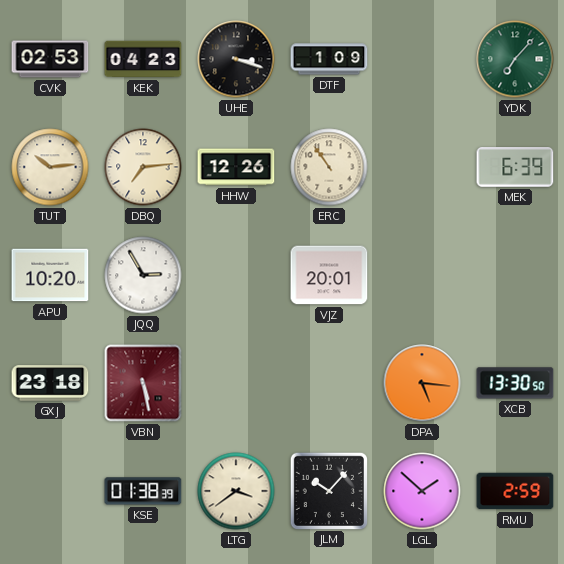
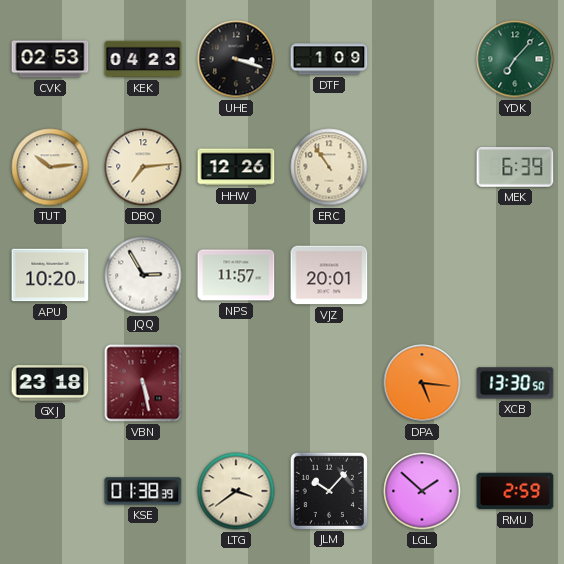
NPS: none -> 11:57 (236, 275)
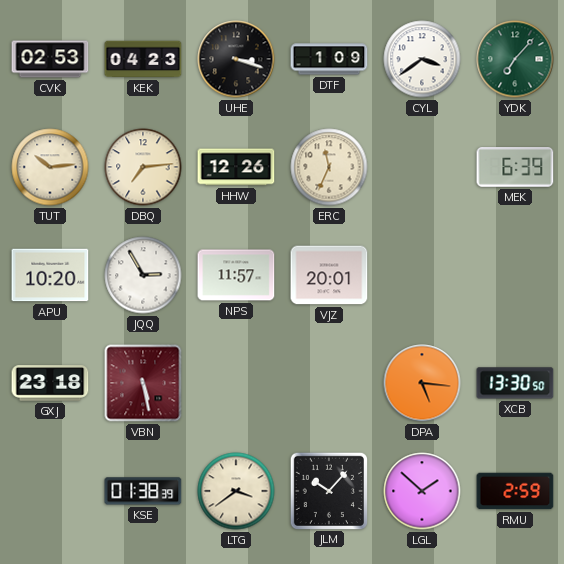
CYL: none -> 3:39 (422, 59)
ERC: 10:54 -> 11:34 (329, 167)
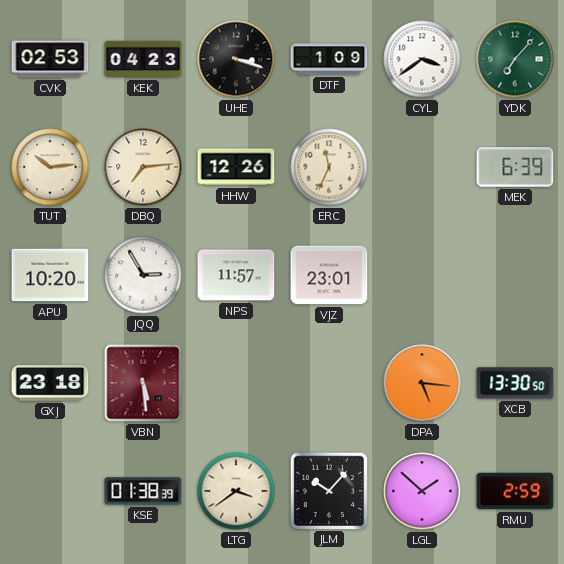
VJZ: 20:01 -> 23:01 (329, 275)
VBN: 5:28 -> 5:29 (143, 383)
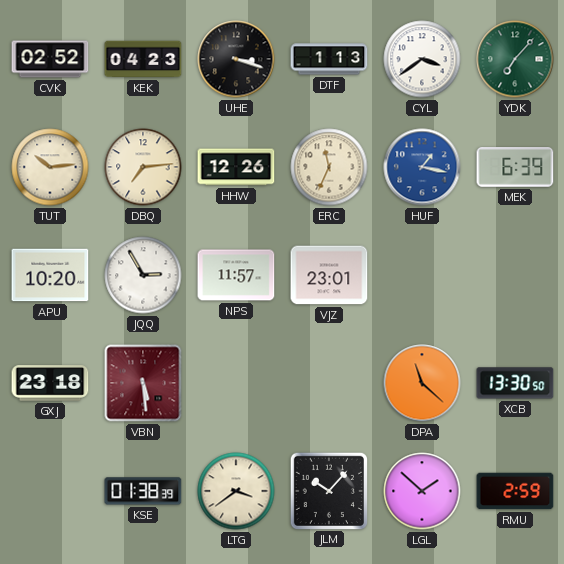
CVK: 02:53 -> 02:52 (50, 59)
DTF: 1:09 -> 1:13 (329, 59)
HUF: none -> 1:17 (422, 167)
DPA: 5:16 -> 11:22 (422, 383)
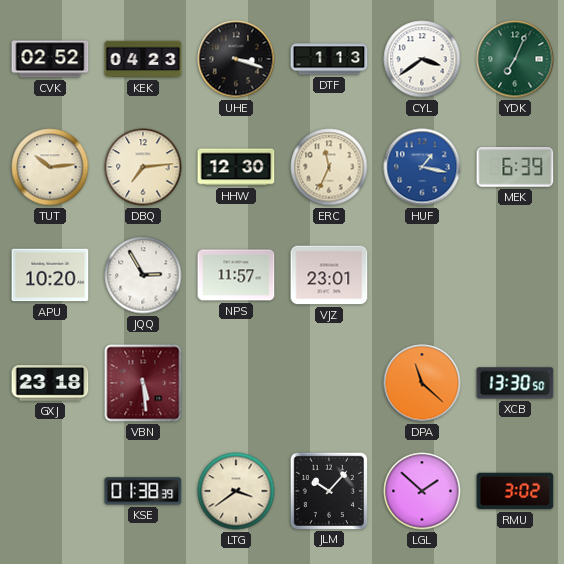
YDK: 7:07 -> 7:04 (515, 59)
HHW: 12:26 -> 12:30 (236, 167)
RMU: 2:59 -> 3:02 (515, 491)
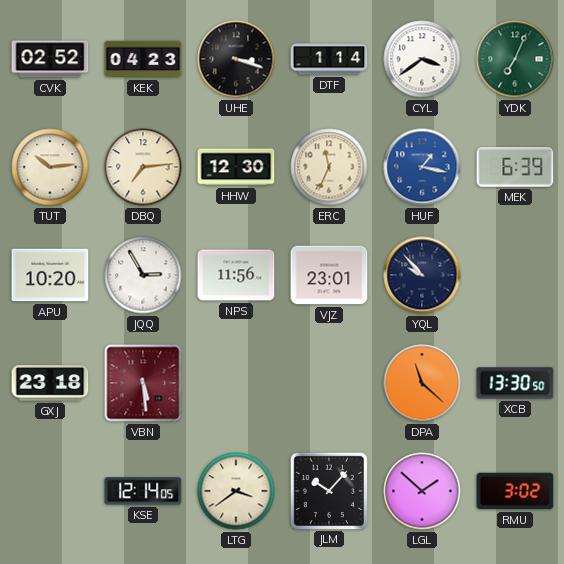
DTF: 1:13 -> 1:14 (329, 59)
NPS: 11:57 -> 11:56 (236, 275)
YQL: none -> 9:53 (422, 275)
KSE: 01:38 -> 12:14 (143, 491)
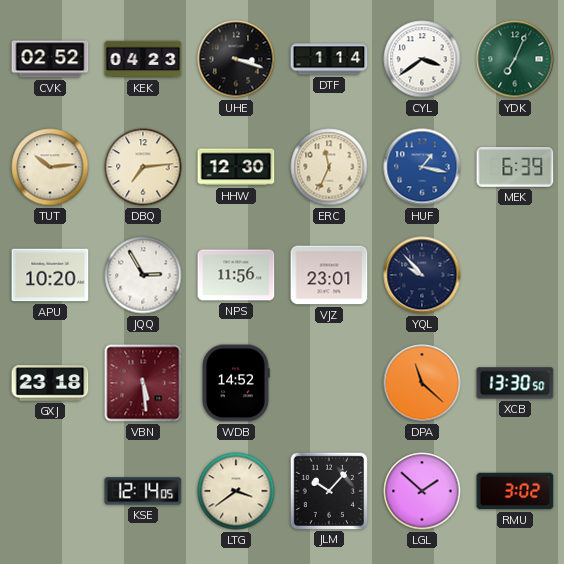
WDB: none -> 14:52 (236, 383)
